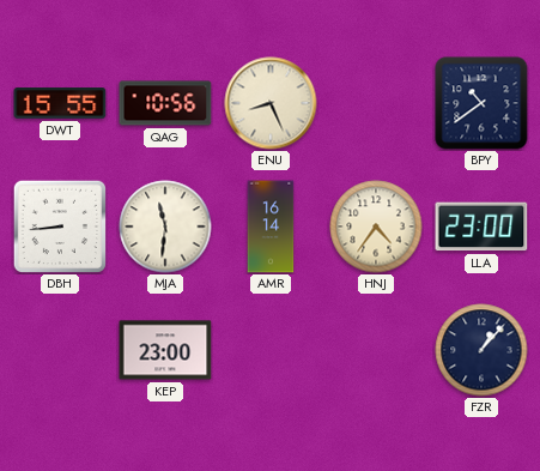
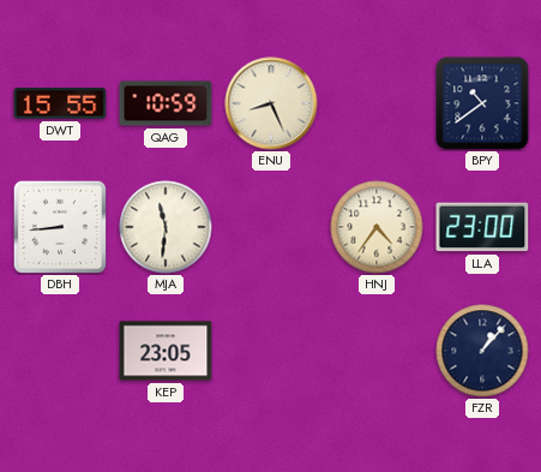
QAG: 10:56 -> 10:59 (166, 103)
AMR: 16:14 -> none (271, 227)
KEP: 23:00 -> 23:05 (166, 351)
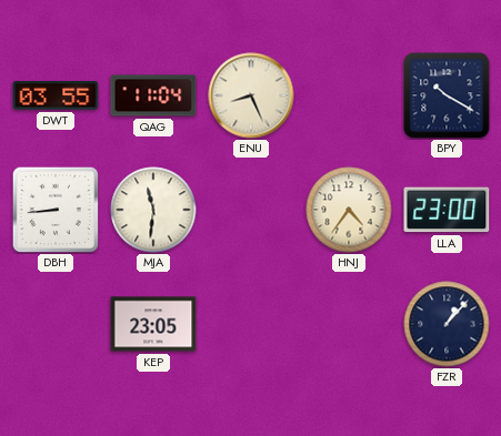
DWT: 15:55 -> 03:55 (56, 95)
QAG: 10:59 -> 11:04 (153, 95)
BPY: 10:39 -> 10:20 (447, 95)
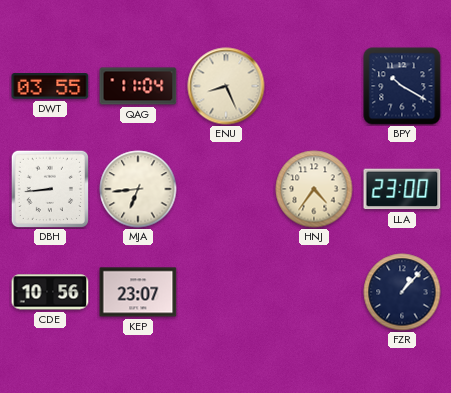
MJA: 11:31 -> 6:44 (138, 189)
CDE: none -> 10:56 (50, 292)
KEP: 23:05 -> 23:07 (138, 292)
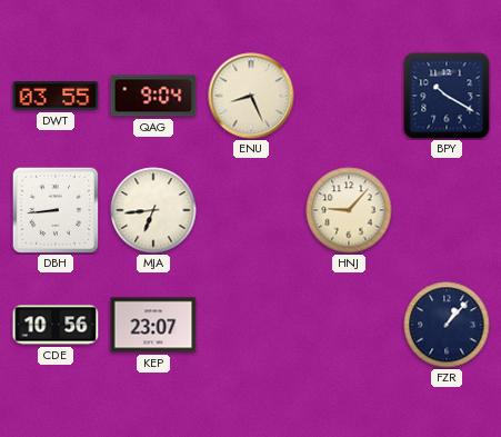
QAG: 11:04 -> 9:04 (153, 96)
HNJ: 4:36 -> 9:07 (349, 210)
LLA: 23:00 -> none (402, 189)
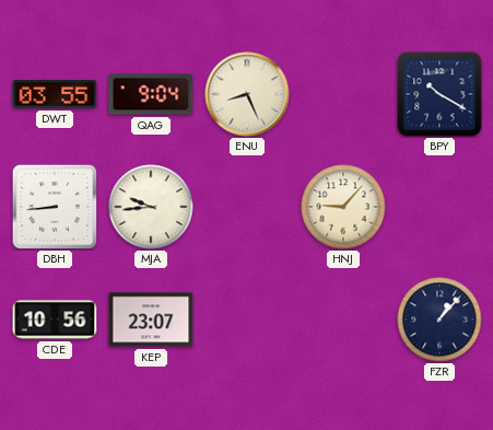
MJA: 6:44 -> 9:44 (151, 207)
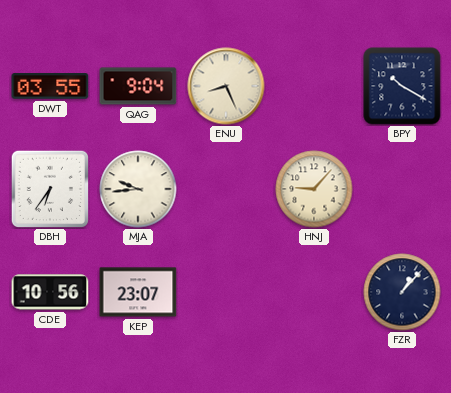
DBH: 8:44 -> 6:36 (49, 188)
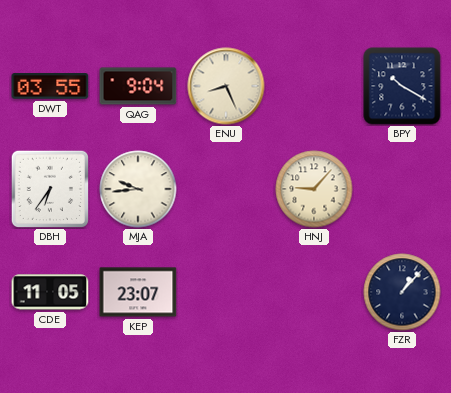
CDE: 10:56 -> 11:05 (50, 292)
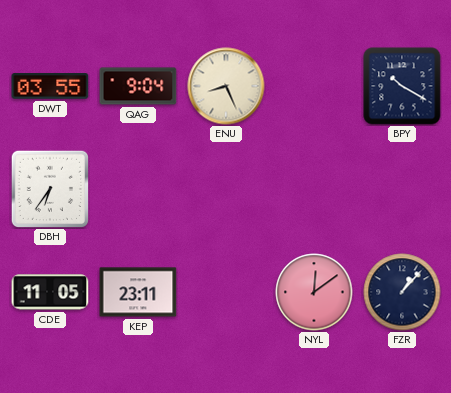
MJA: 9:44 -> none (138, 189)
HNJ: 9:07 -> none (314, 189)
KEP: 23:07 -> 23:11 (138, 292)
NYL: none -> 12:09 (314, 292)
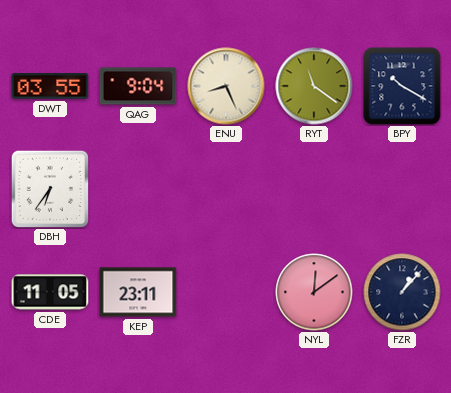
RYT: none -> 11:21 (314, 86)
